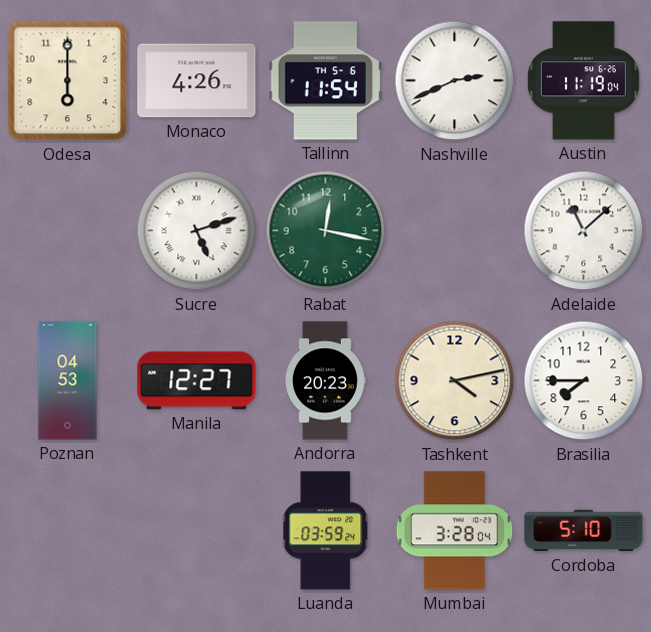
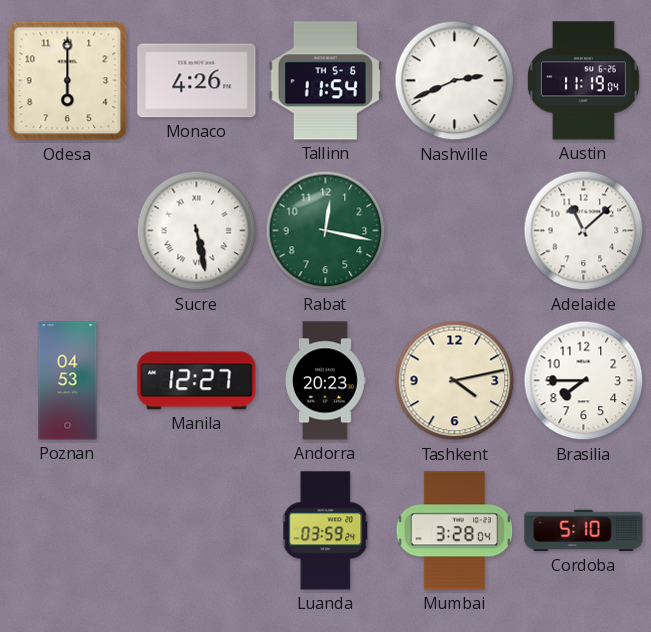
Sucre: 5:12 -> 5:28 (197, 231)
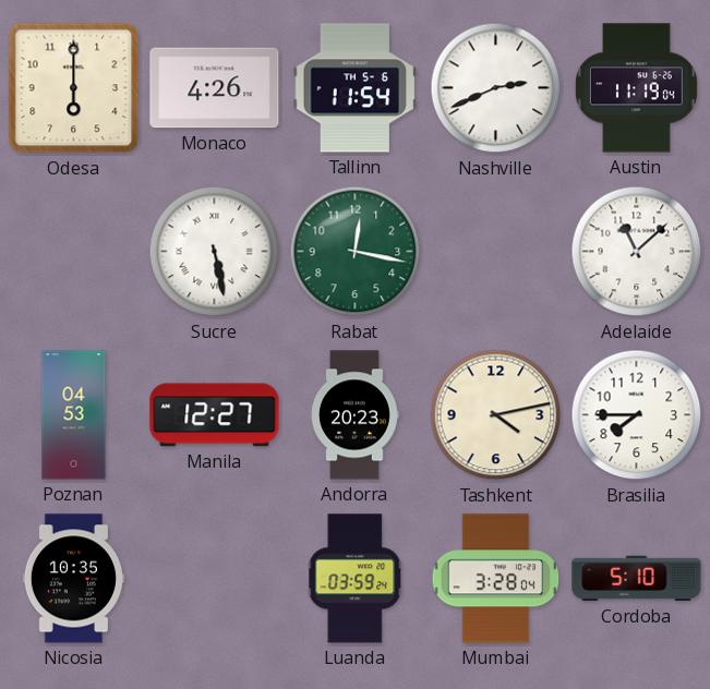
Nicosia: none -> 10:35 (73, 579)
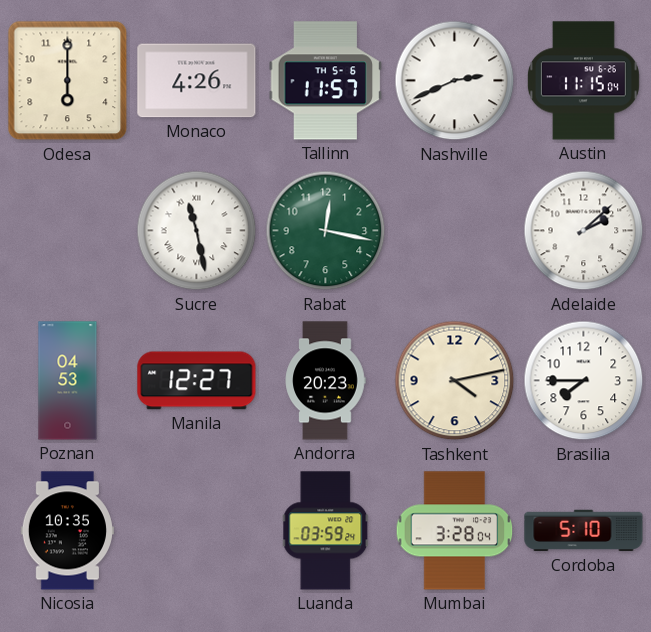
Tallinn: 11:54 -> 11:57 (326, 81)
Austin: 11:19 -> 11:15 (583, 81)
Sucre: 5:28 -> 11:28 (197, 231)
Adelaide: 11:08 -> 2:08 (584, 231)
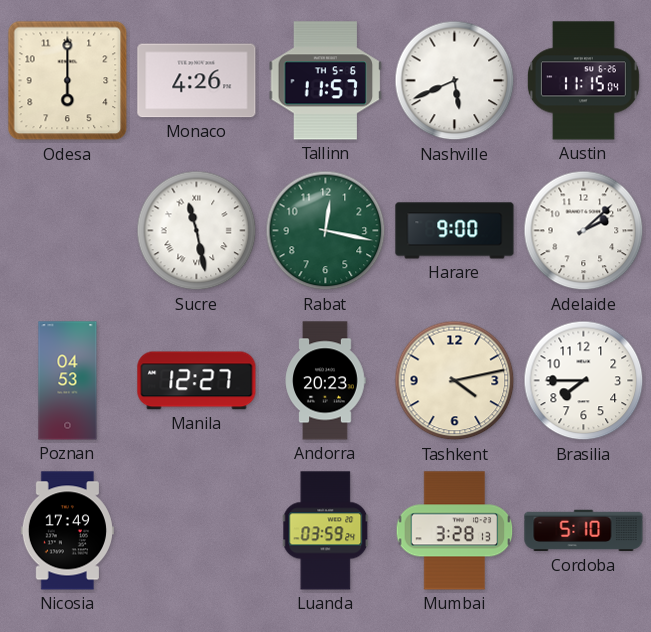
Nashville: 2:41 -> 5:41 (455, 81)
Harare: none -> 9:00 (455, 231)
Nicosia: 10:35 -> 17:49 (67, 531)
Mumbai: 3:28:04 -> 3:28:13 (455, 531)
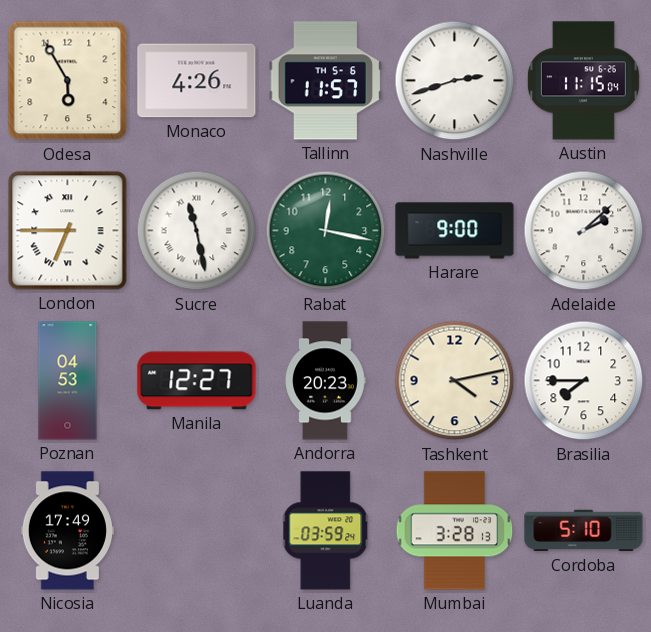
Odesa: 6:00 -> 5:55 (68, 81)
Nashville: 5:41 -> 2:42 (455, 81)
London: none -> 6:45 (68, 231)
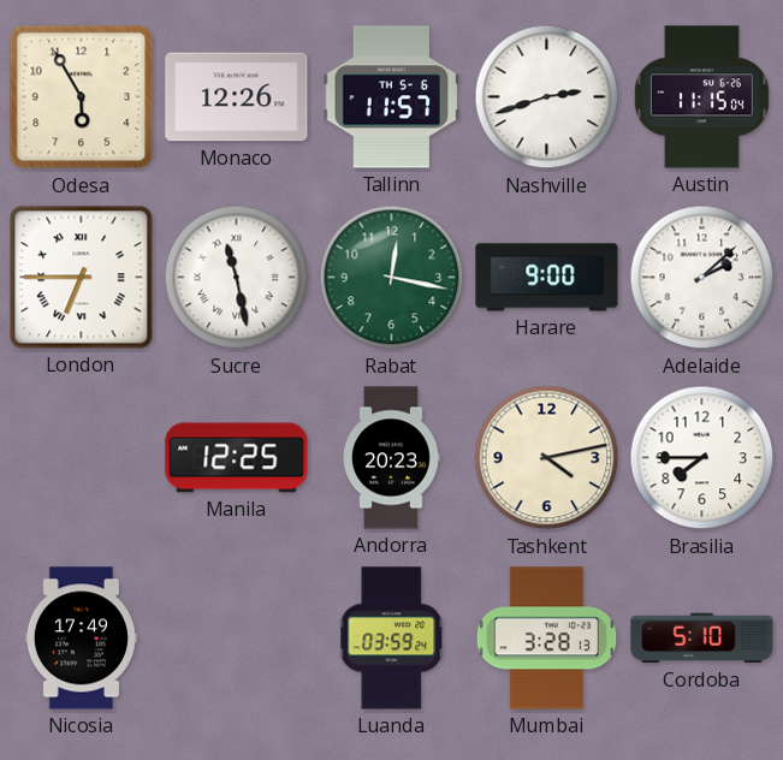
Monaco: 4:26 -> 12:26 (237, 97)
Poznan: 04:53 -> none (68, 381)
Manila: 12:27 -> 12:25 (237, 458)
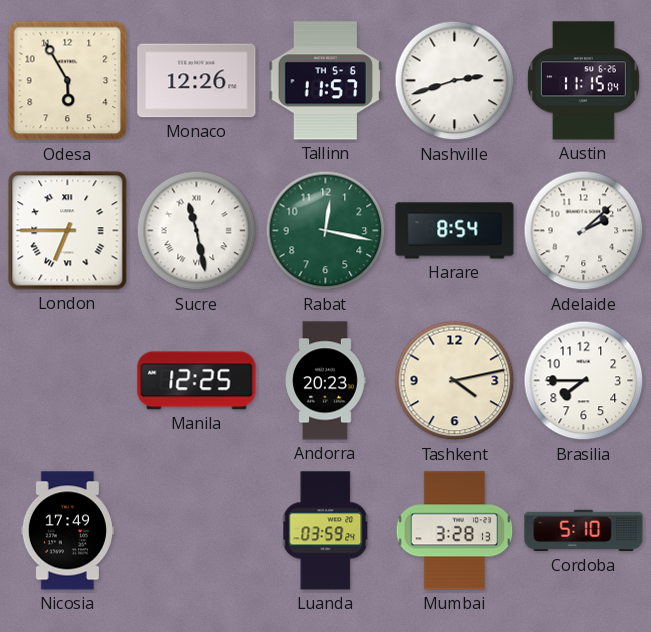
Harare: 9:00 -> 8:54 (455, 231)
